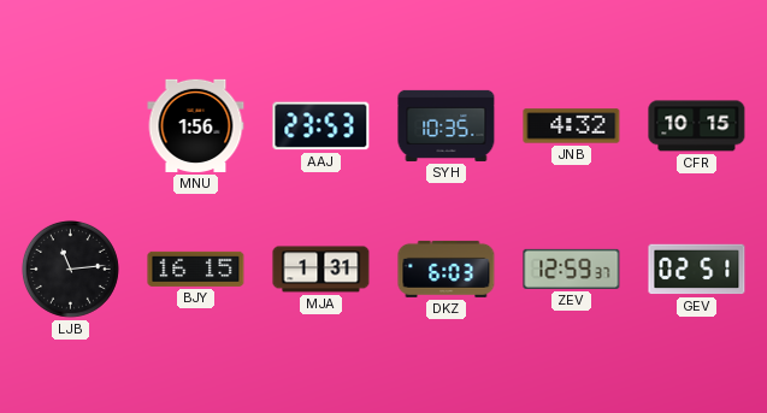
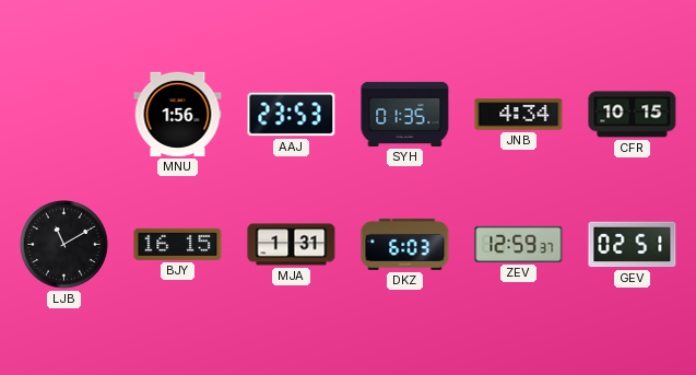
SYH: 10:35 -> 01:35 (405, 114)
JNB: 4:32 -> 4:34 (519, 115)
LJB: 11:14 -> 11:10 (63, 244)
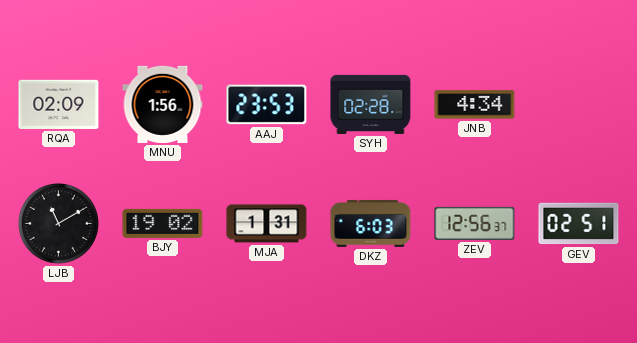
RQA: none -> 02:09 (59, 104)
SYH: 01:35 -> 02:28 (371, 104)
CFR: 10:15 -> none (633, 115)
BJY: 16:15 -> 19:02 (163, 223)
ZEV: 12:59 -> 12:56 (475, 223)
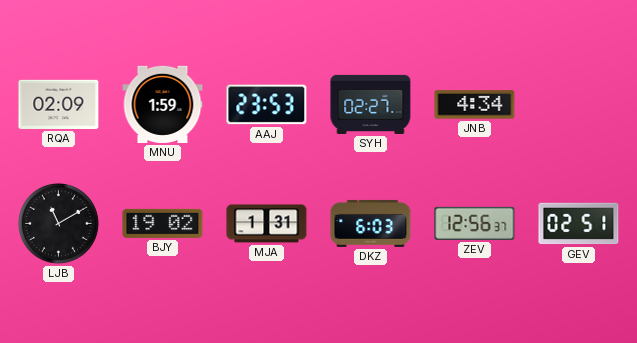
MNU: 1:56 -> 1:59 (163, 104)
SYH: 02:28 -> 02:27 (371, 104)
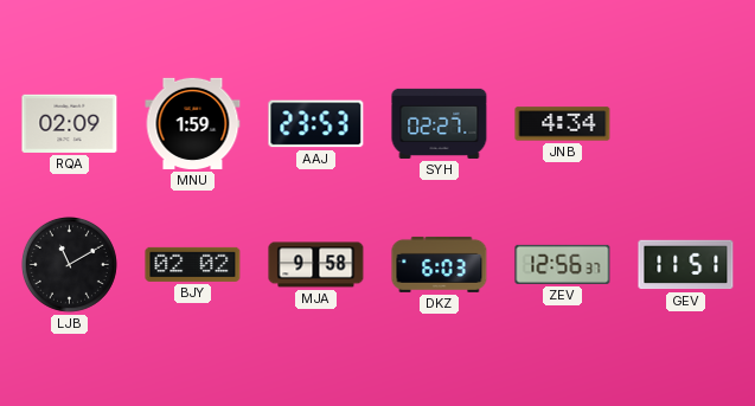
BJY: 19:02 -> 02:02 (193, 264)
MJA: 1:31 -> 9:58 (316, 265)
GEV: 02:51 -> 11:51 (686, 265)
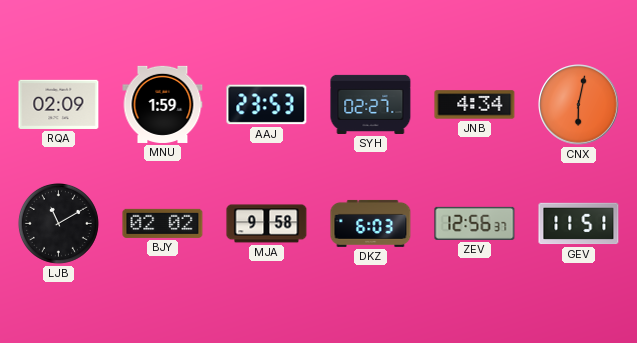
CNX: none -> 6:02 (579, 105)
